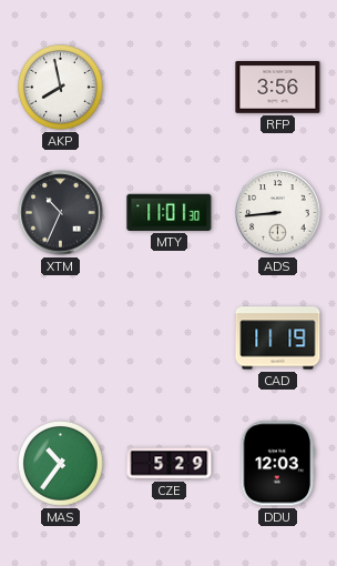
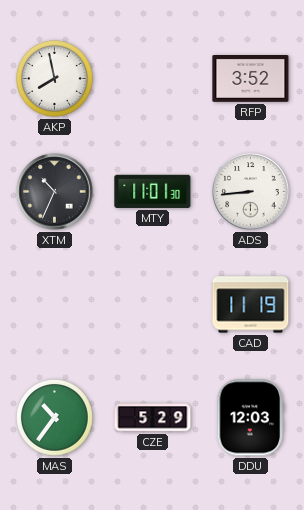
RFP: 3:56 -> 3:52 (251, 79)
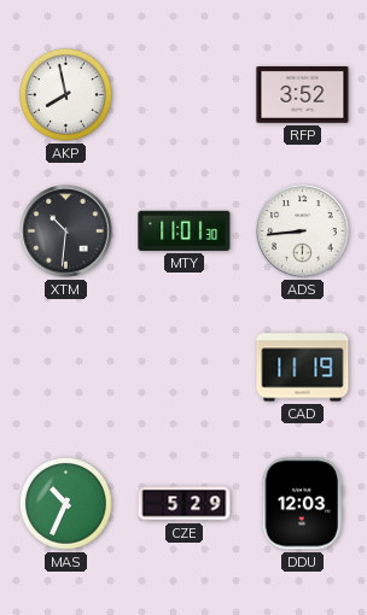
XTM: 10:34 -> 10:31 (66, 232)
MAS: 10:36 -> 10:34 (66, 504)
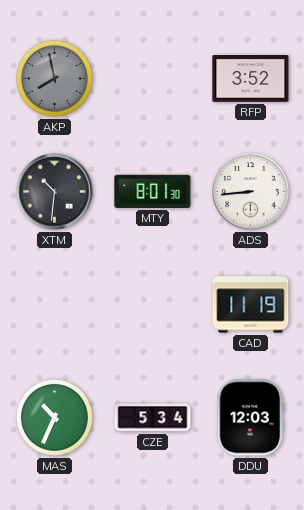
AKP dial: white -> grey (55, 79)
MTY: 11:01 -> 8:01 (153, 191)
CZE: 5:29 -> 5:34 (153, 418)
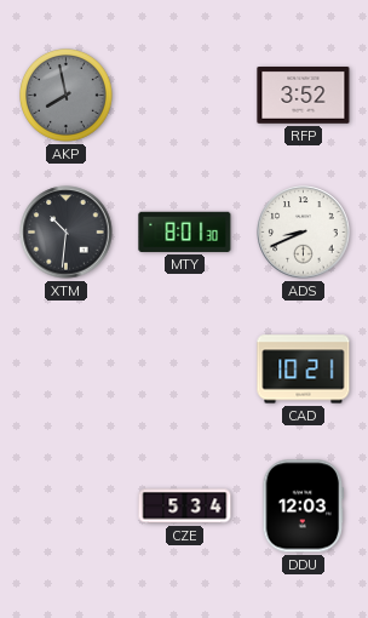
ADS: 8:44 -> 8:41 (304, 233)
CAD: 11:19 -> 10:21 (304, 370)
MAS: 10:34 -> none (55, 418)
